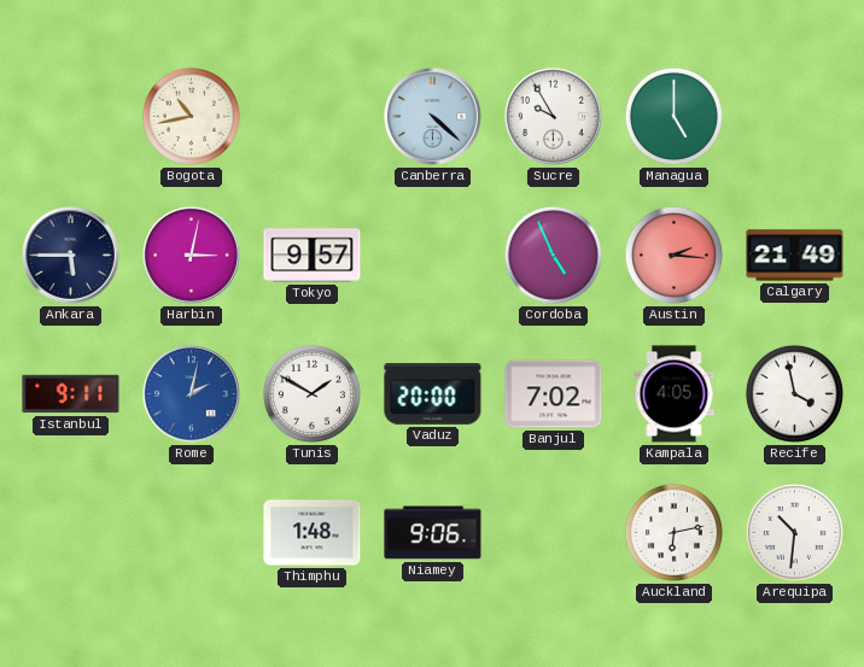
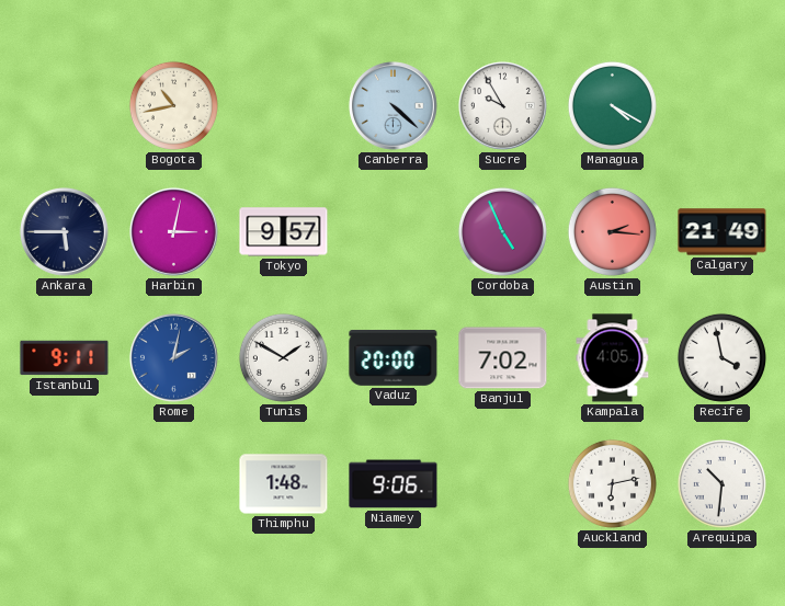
Managua: 5:00 -> 4:20 (612, 105)
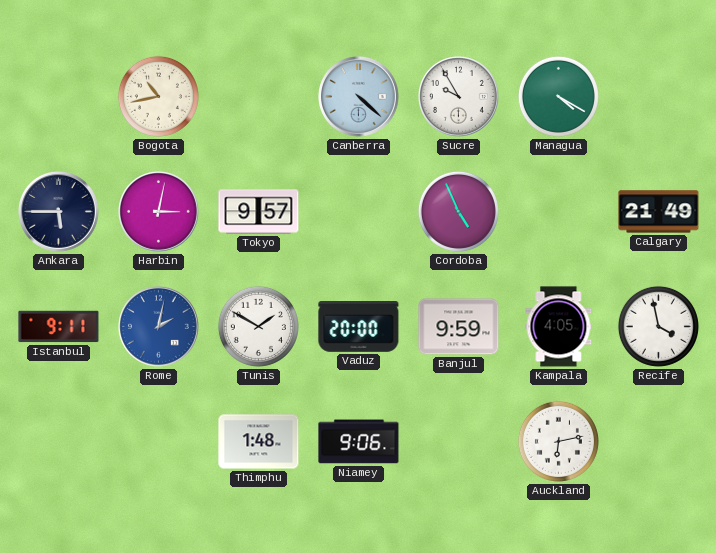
Austin: 2:16 -> none (612, 231)
Banjul: 7:02 -> 9:59 (459, 327)
Arequipa: 10:31 -> none (721, 483)
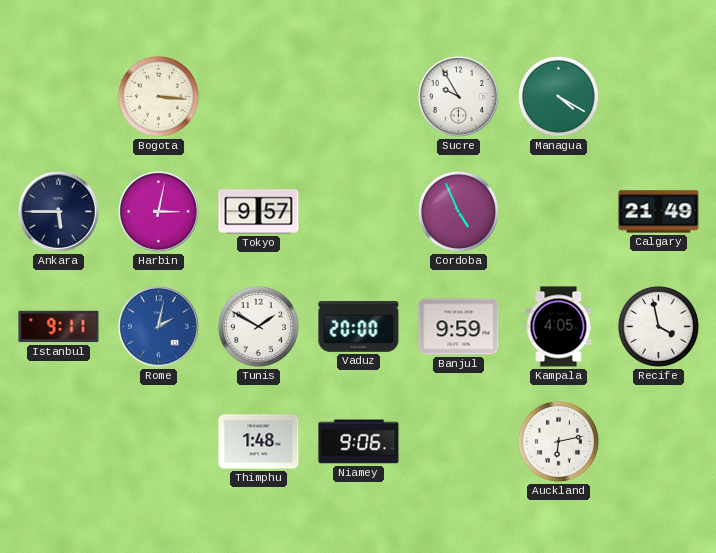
Bogota: 10:43 -> 3:16 (158, 96)
Canberra: 4:22 -> none (359, 97)
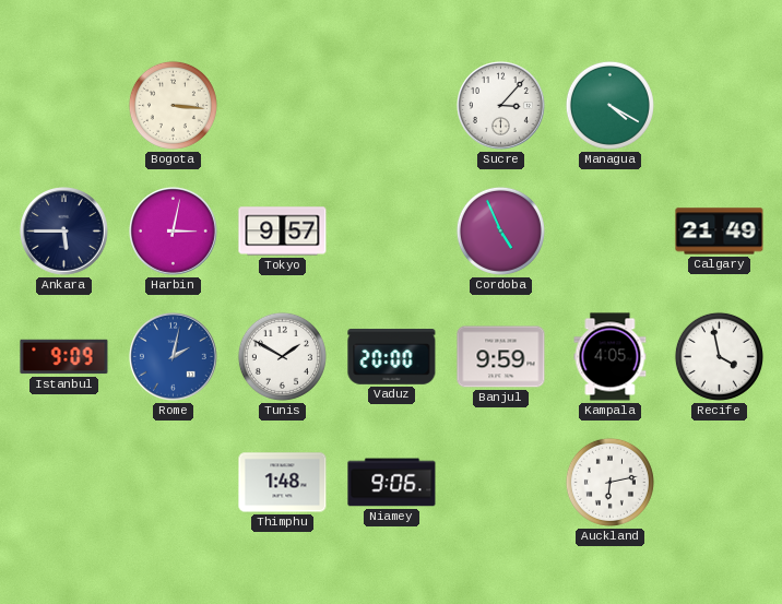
Sucre: 9:55 -> 3:07 (501, 106)
Istanbul: 9:11 -> 9:09 (64, 357)
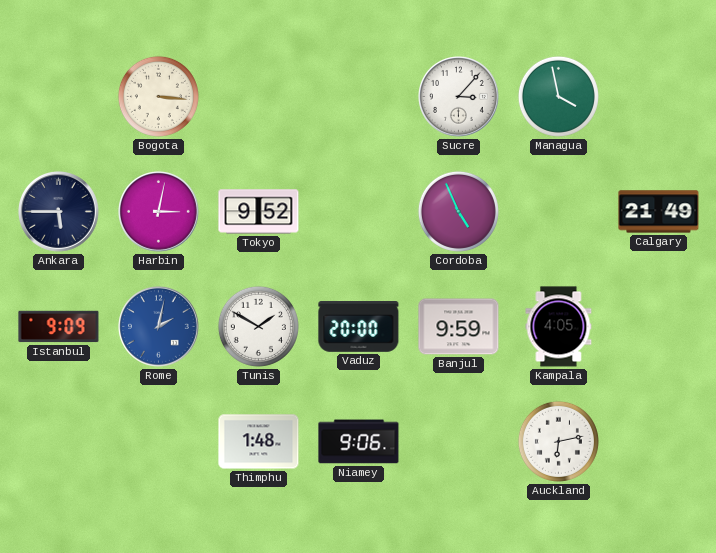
Managua: 4:20 -> 3:58 (558, 96)
Tokyo: 9:57 -> 9:52 (259, 212)
Recife: 3:58 -> none (719, 356)
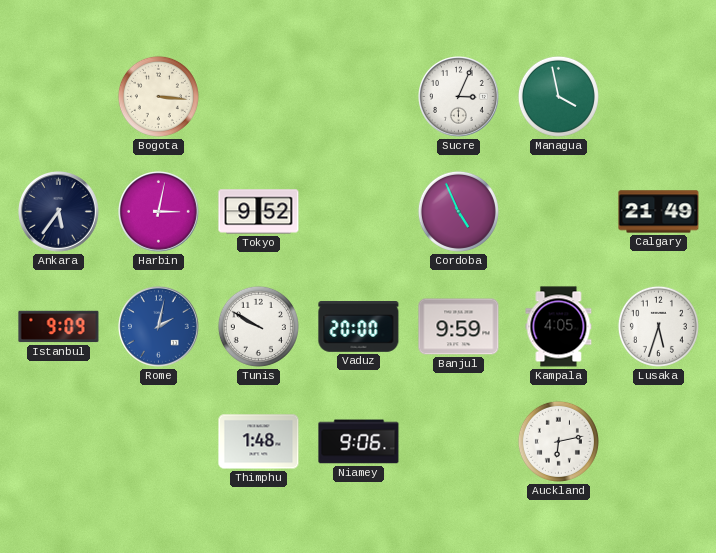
Sucre: 3:07 -> 3:04 (459, 97)
Ankara: 5:45 -> 5:36 (59, 212)
Tunis: 1:50 -> 9:50 (258, 326)
Lusaka: none -> 5:33 (658, 326)
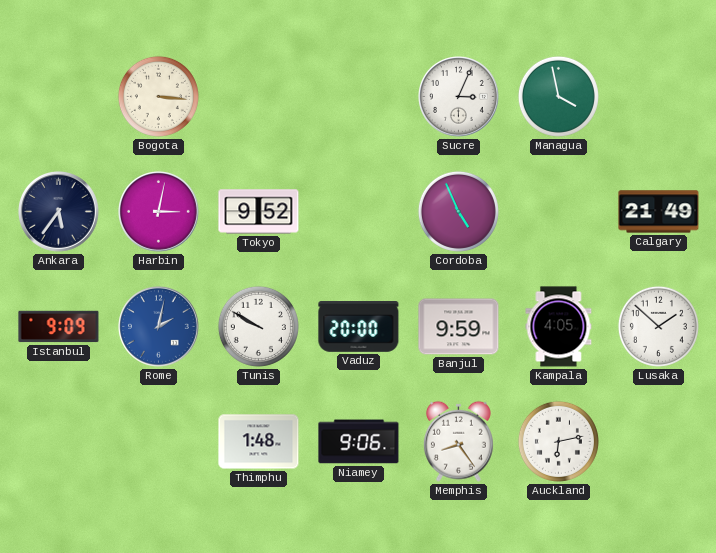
Lusaka: 5:33 -> 1:52 (658, 326)
Memphis: none -> 8:24 (458, 441)
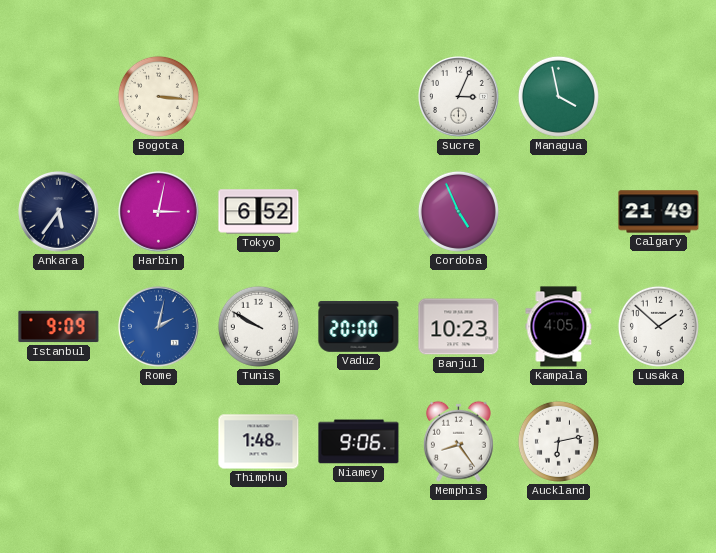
Tokyo: 9:52 -> 6:52 (259, 212)
Banjul: 9:59 -> 10:23 (459, 327)
